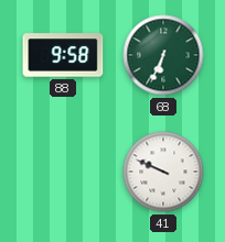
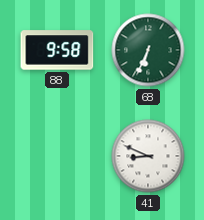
41: 9:49 -> 8:49 (148, 156)
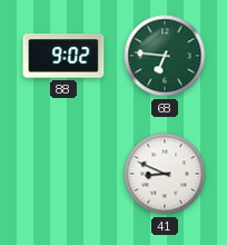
88: 9:58 -> 9:02 (63, 56)
68: 6:34 -> 6:46 (165, 56)
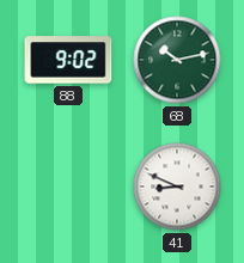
68: 6:46 -> 10:13 (177, 60)
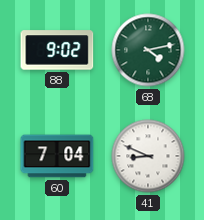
68: 10:13 -> 4:13 (148, 50)
60: none -> 7:04 (57, 156)
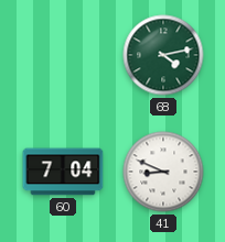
88: 9:02 -> none (57, 50)
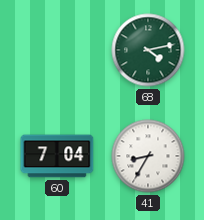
41: 8:49 -> 8:35 (148, 156)
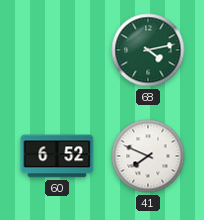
60: 7:04 -> 6:52 (57, 156)
41: 8:35 -> 7:49 (148, 156)
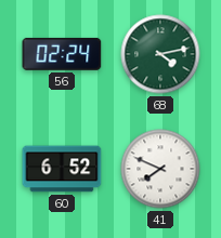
56: none -> 02:24 (62, 54)
